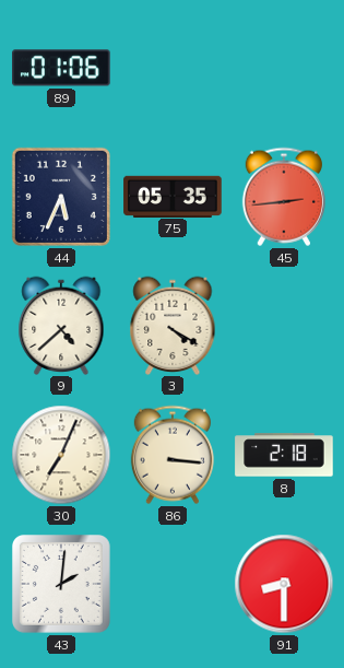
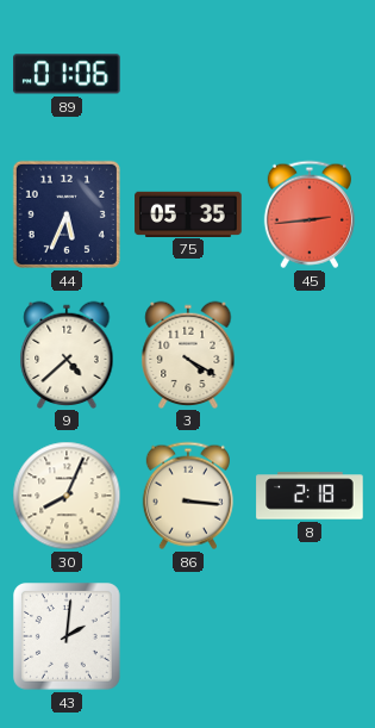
30: 7:04 -> 8:04 (67, 496)
91: 8:30 -> none (284, 584)
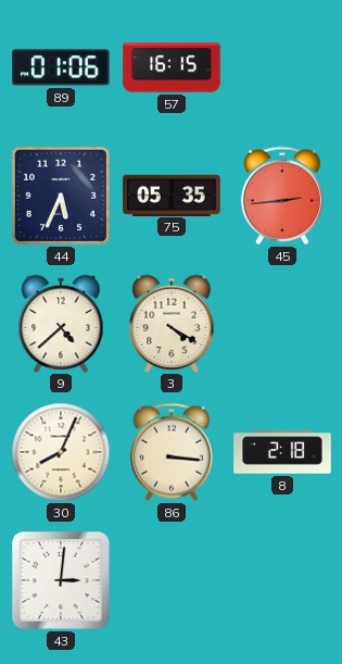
57: none -> 16:15 (172, 67)
43: 2:01 -> 3:01 (62, 581)
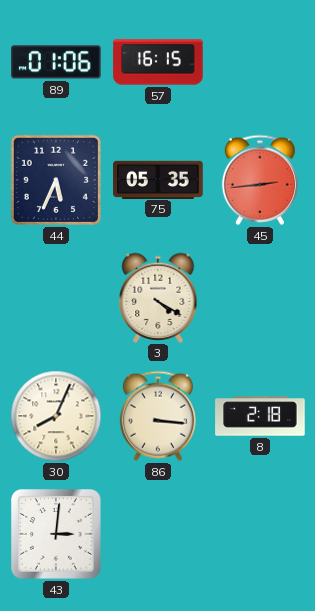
9: 4:38 -> none (61, 323)
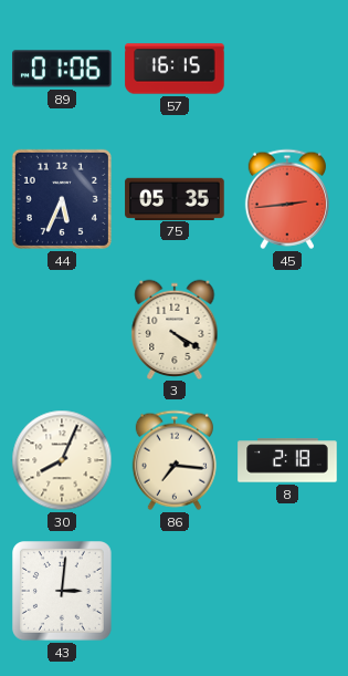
86: 3:16 -> 7:16 (175, 460)
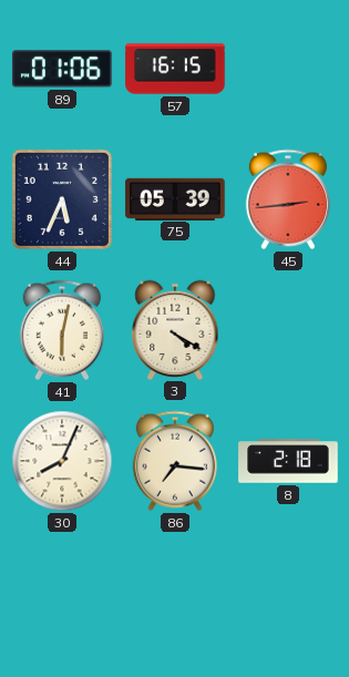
75: 05:35 -> 05:39 (175, 198)
41: none -> 6:02 (62, 330)
43: 3:01 -> none (63, 592)
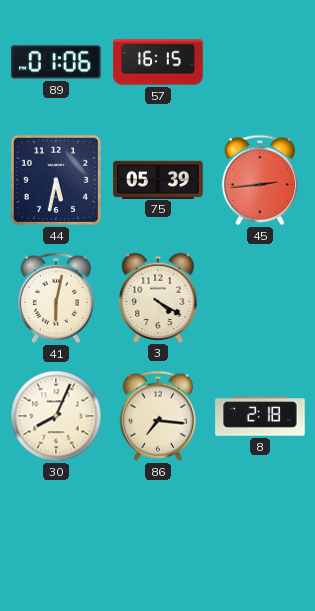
44: 5:34 -> 5:32 (56, 180)
